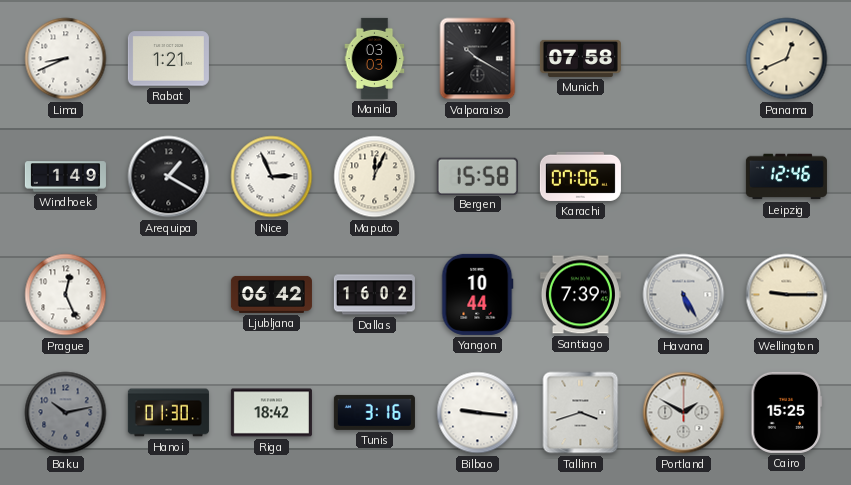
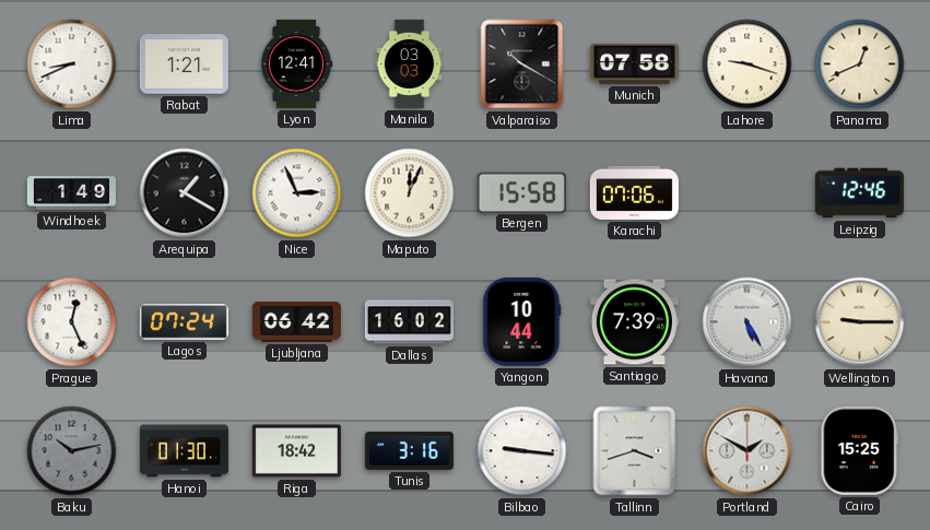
Lyon: none -> 12:41 (296, 63)
Lahore: none -> 9:18 (747, 64)
Lagos: none -> 07:24 (184, 322)
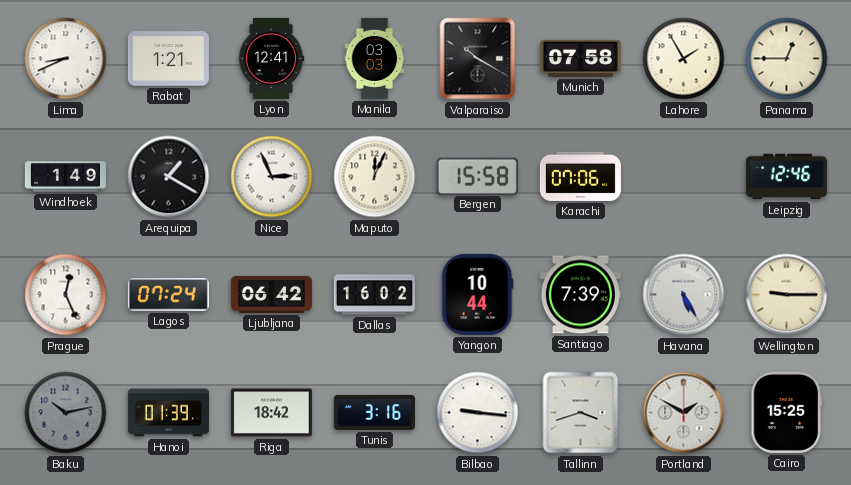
Lahore: 9:18 -> 1:55 (684, 59)
Panama: 12:41 -> 12:45 (787, 59)
Hanoi: 01:30 -> 01:39 (168, 413)
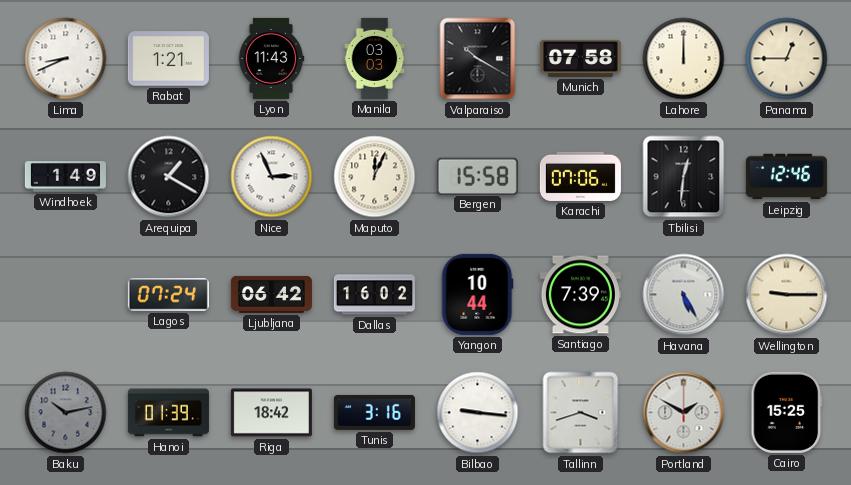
Lyon: 12:41 -> 11:43 (271, 58)
Lahore: 1:55 -> 12:00 (684, 59)
Tbilisi: none -> 12:31 (684, 177)
Prague: 12:26 -> none (66, 295)
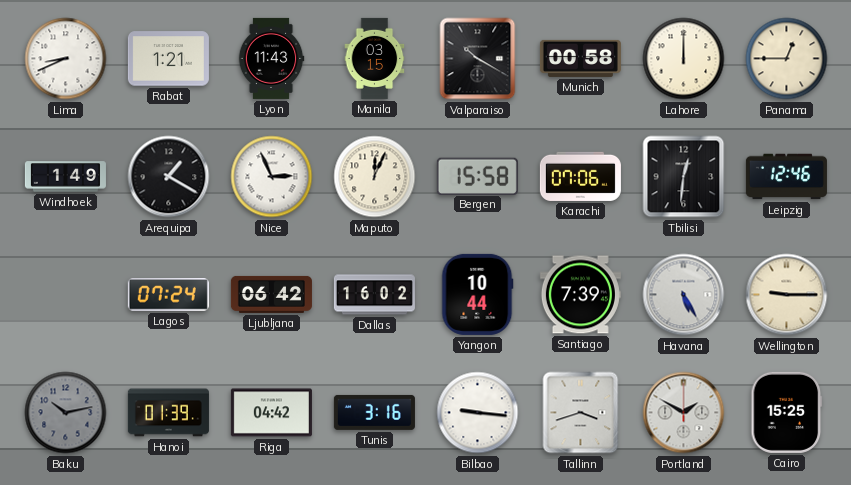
Manila: 03:03 -> 03:15 (375, 58)
Munich: 07:58 -> 00:58 (580, 58)
Riga: 18:42 -> 04:42 (271, 413)
